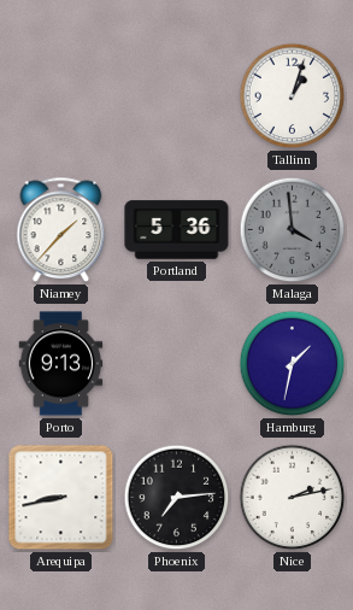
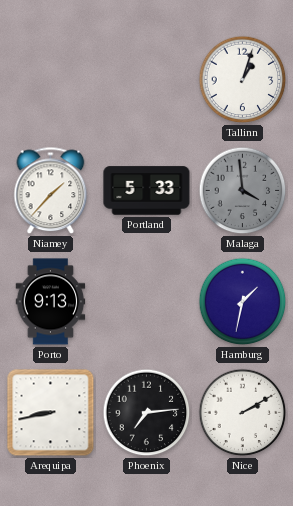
Portland: 5:36 -> 5:33 (147, 191)
Nice: 2:13 -> 2:10 (243, 413)
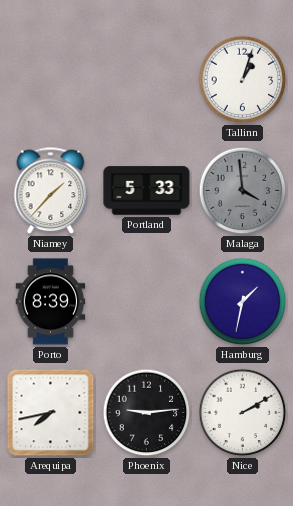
Porto: 9:13 -> 8:39 (51, 302)
Arequipa: 8:43 -> 7:43 (51, 413)
Phoenix: 7:14 -> 9:14 (147, 413)
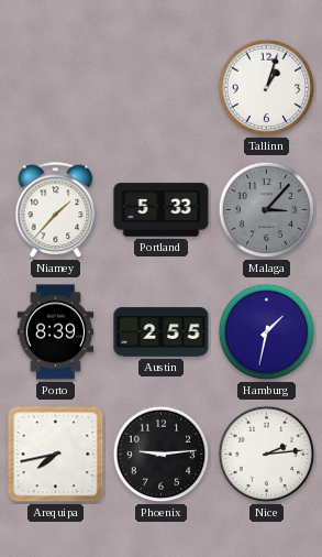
Malaga: 3:59 -> 3:07 (267, 210)
Austin: none -> 2:55 (162, 332)
Nice: 2:10 -> 2:14 (267, 455)
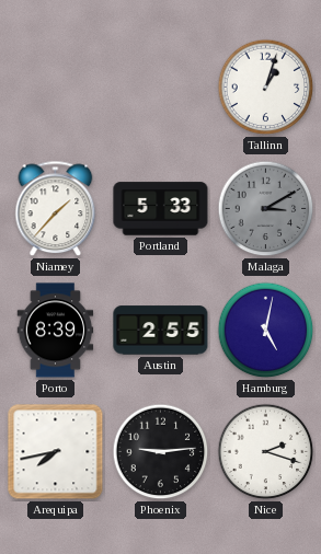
Malaga: 3:07 -> 3:10 (266, 209)
Hamburg: 1:32 -> 5:02 (266, 331)
Nice: 2:14 -> 2:18 (266, 452)
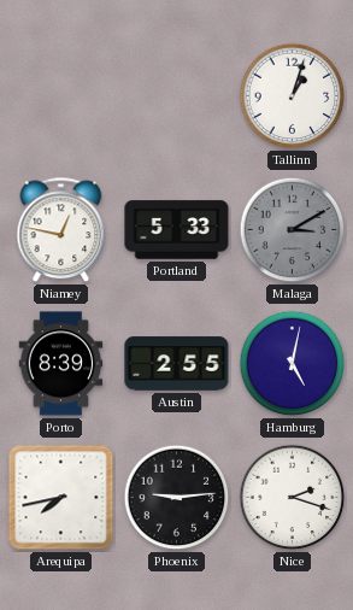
Niamey: 1:37 -> 12:47 (61, 230)
